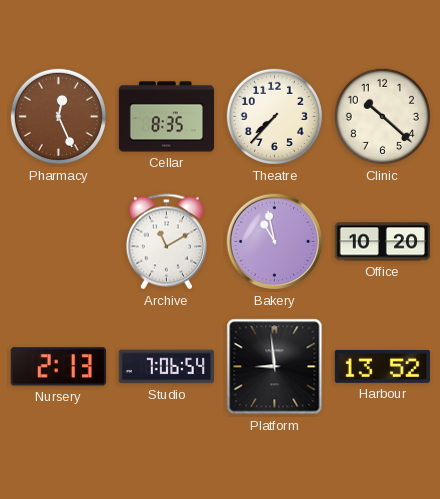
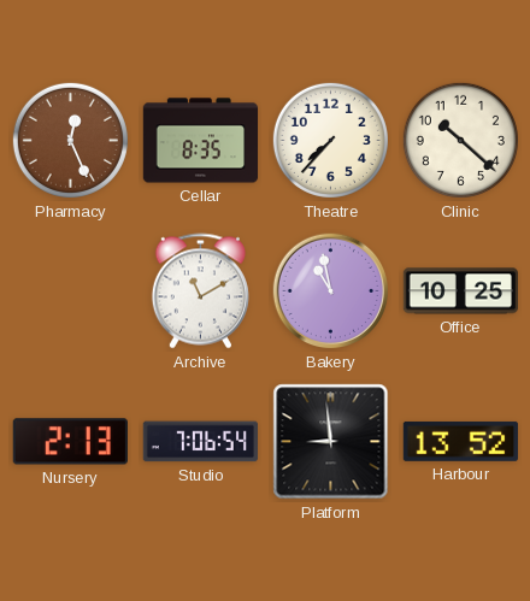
Office: 10:20 -> 10:25 (460, 291)
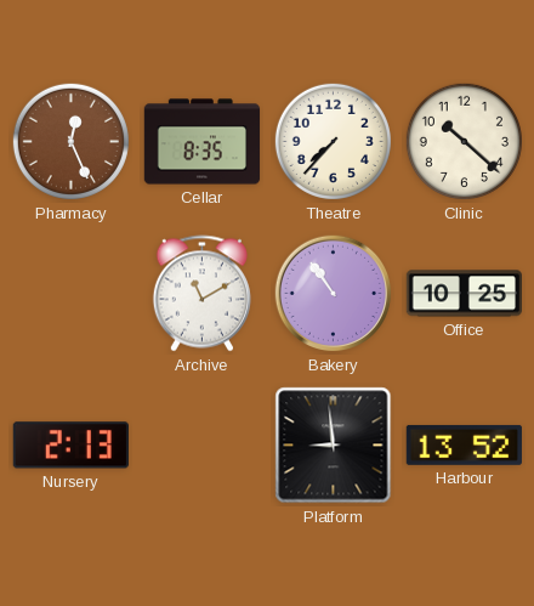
Bakery: 10:58 -> 10:54 (334, 294)
Studio: 7:06 -> none (200, 442)
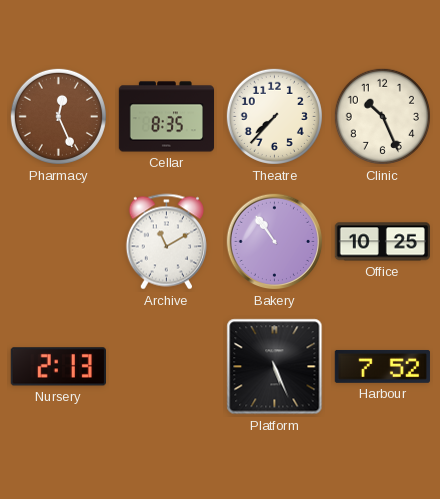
Clinic: 10:22 -> 10:26 (382, 116)
Platform: 8:59 -> 5:26 (275, 367)
Harbour: 13:52 -> 7:52 (382, 366)
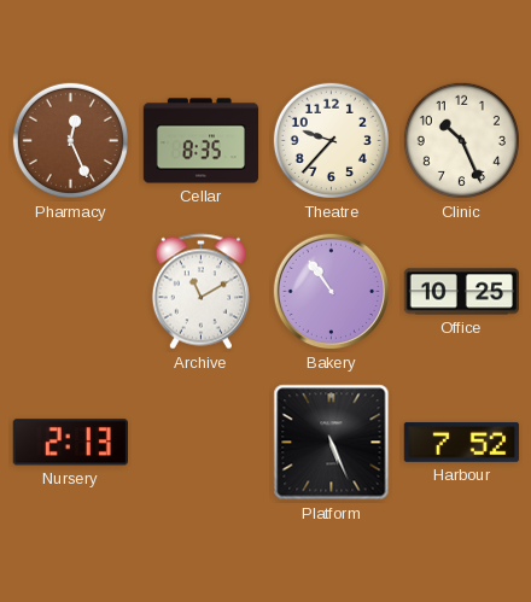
Theatre: 7:37 -> 9:37 (331, 140)
